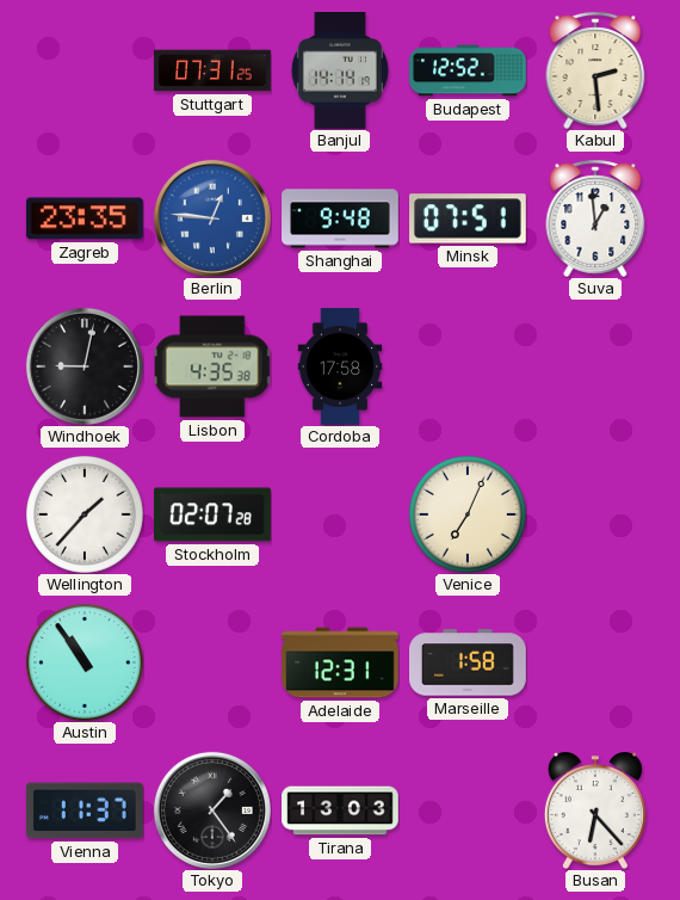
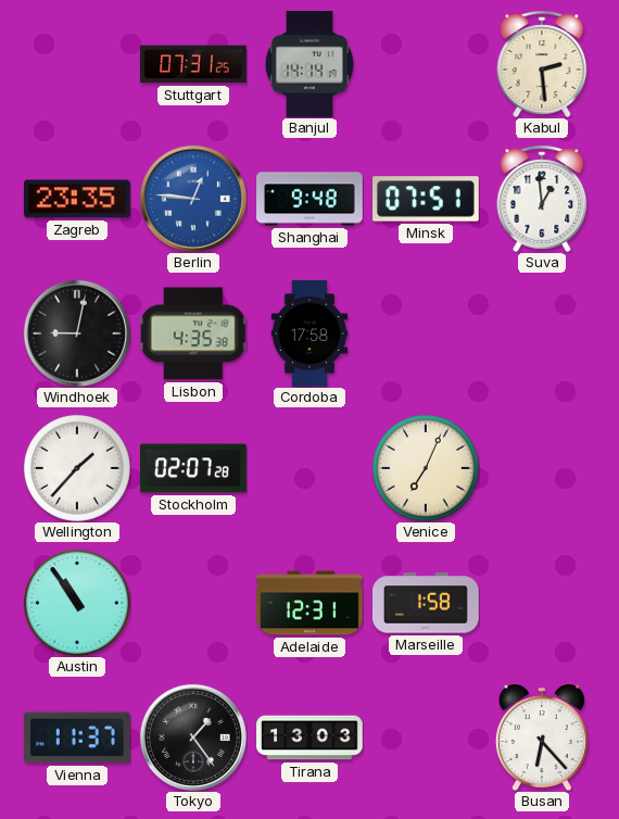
Budapest: 12:52 -> none (468, 70)
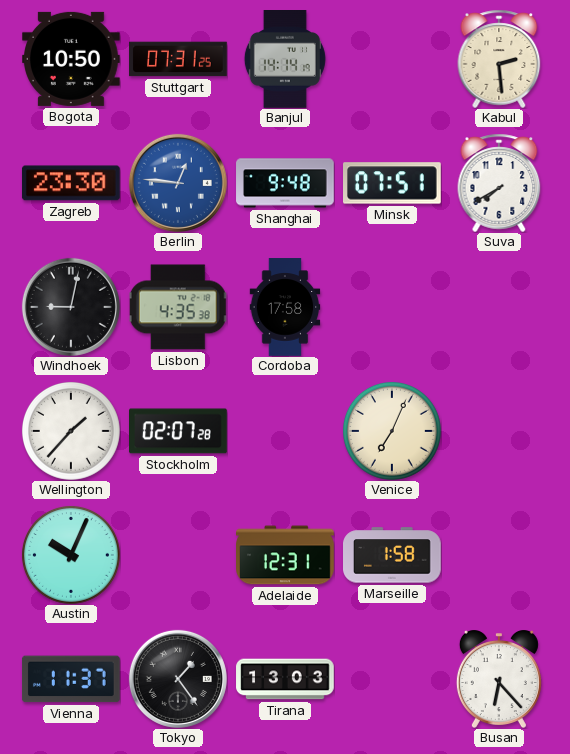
Bogota: none -> 10:50 (72, 59)
Zagreb: 23:35 -> 23:30 (71, 183)
Suva: 12:59 -> 7:40 (499, 183)
Austin: 10:54 -> 10:04 (71, 555)
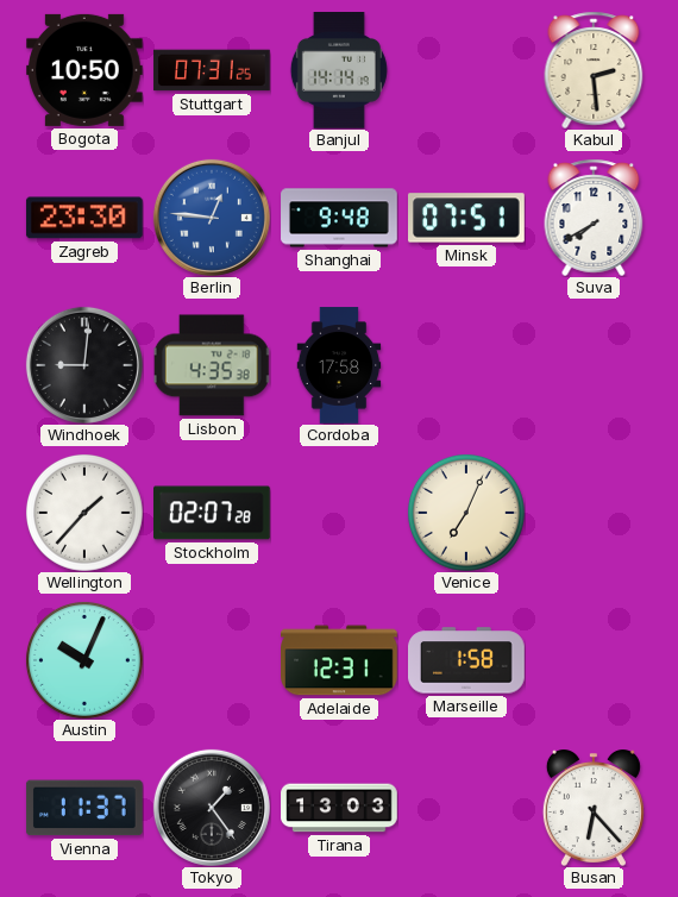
Windhoek: 9:02 -> 9:01 (84, 365)
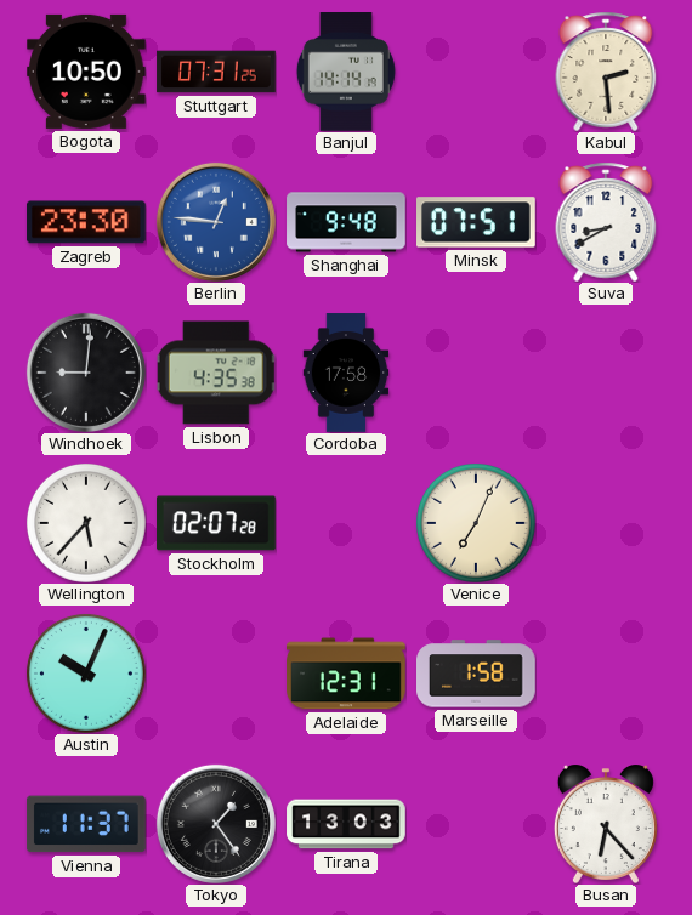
Suva: 7:40 -> 8:40 (606, 222)
Wellington: 1:37 -> 5:37 (86, 523)
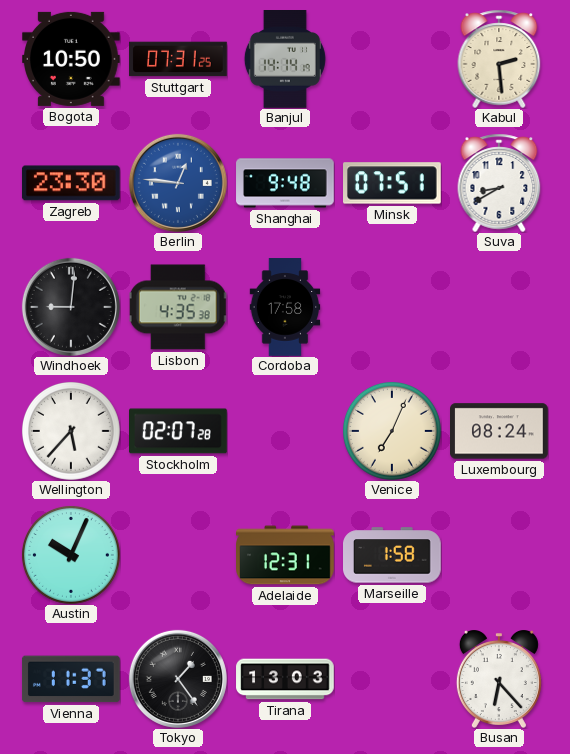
Luxembourg: none -> 08:24 (500, 431)
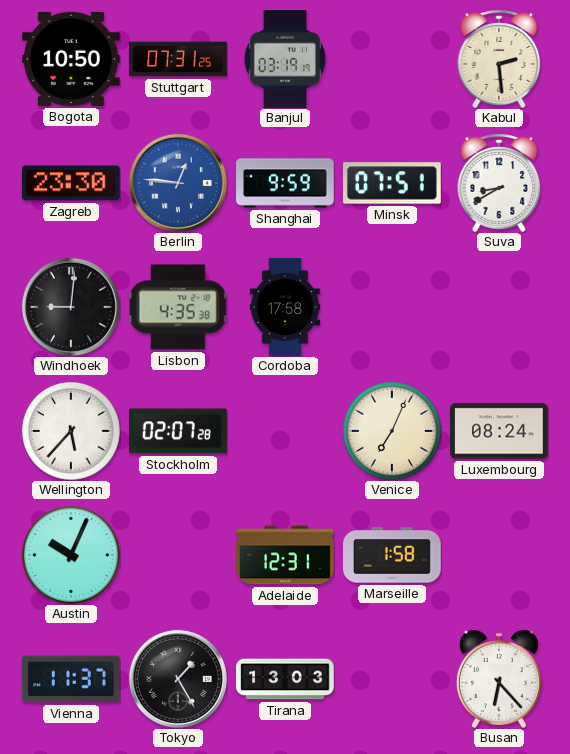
Banjul: 14:14 -> 03:19 (285, 60)
Shanghai: 9:48 -> 9:59 (285, 183)
Tokyo: 1:24 -> 1:25 (178, 679)
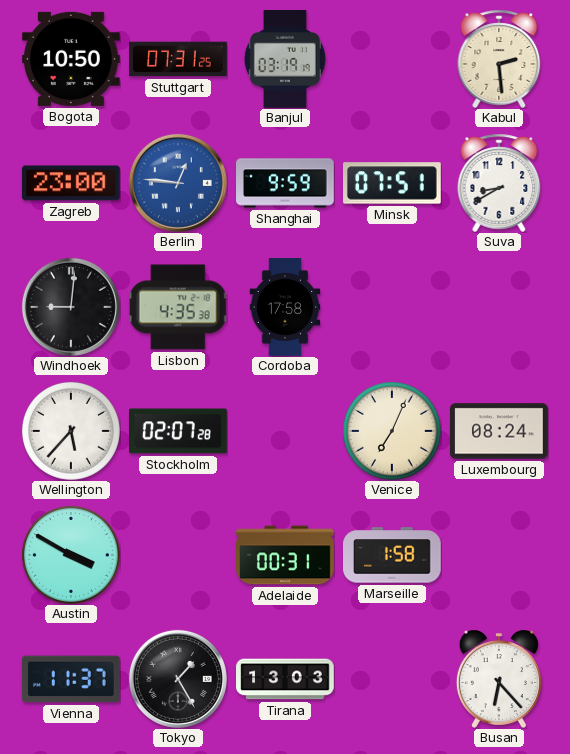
Zagreb: 23:30 -> 23:00 (71, 183)
Austin: 10:04 -> 3:50 (71, 555)
Adelaide: 12:31 -> 00:31 (285, 555)
